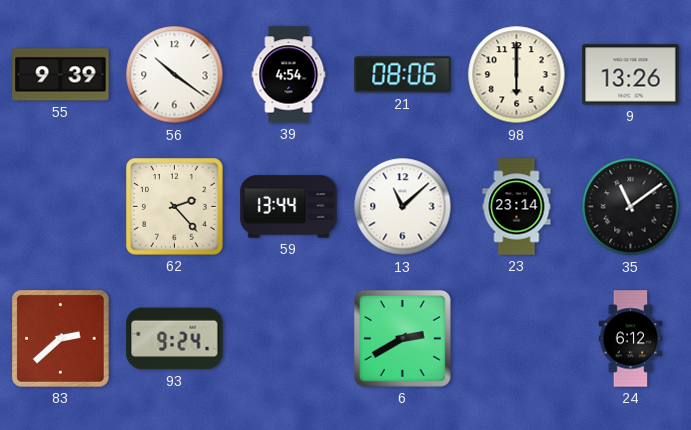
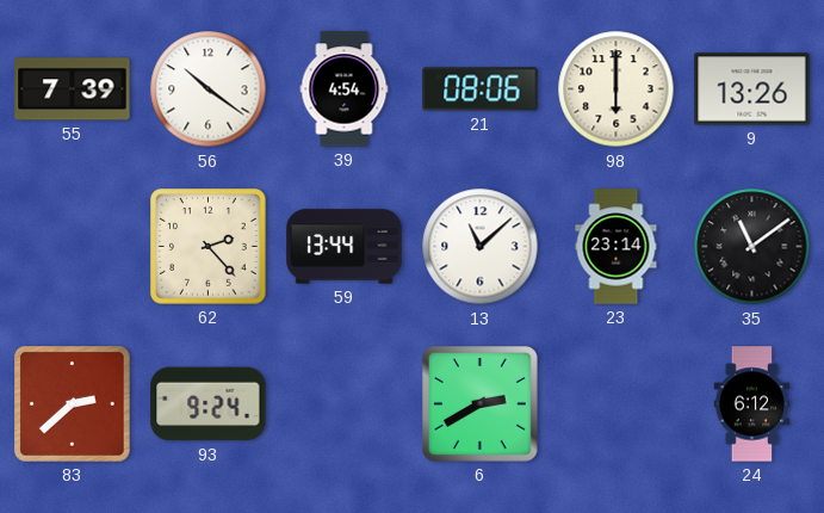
55: 9:39 -> 7:39 (73, 89)
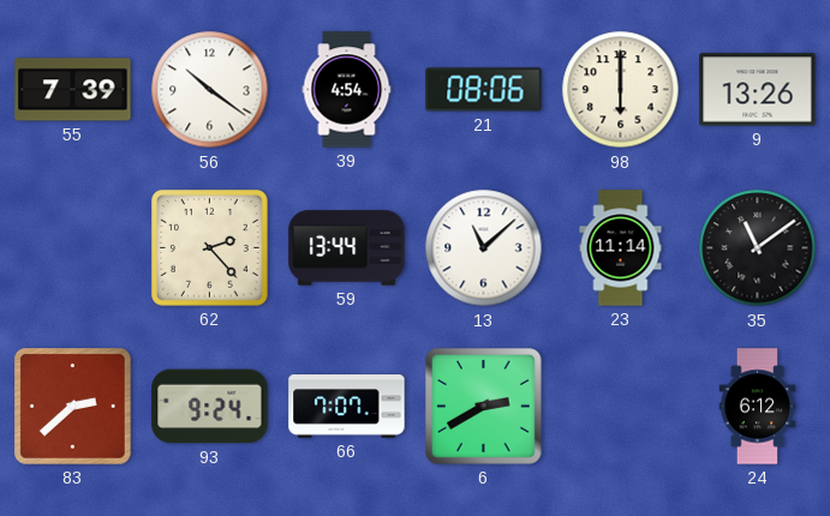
23: 23:14 -> 11:14 (621, 248)
66: none -> 7:07 (347, 407)
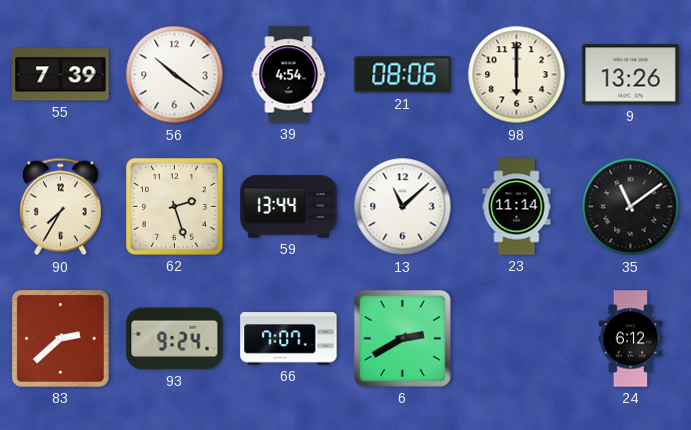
90: none -> 7:35 (60, 207)
62: 2:23 -> 2:27 (175, 207)
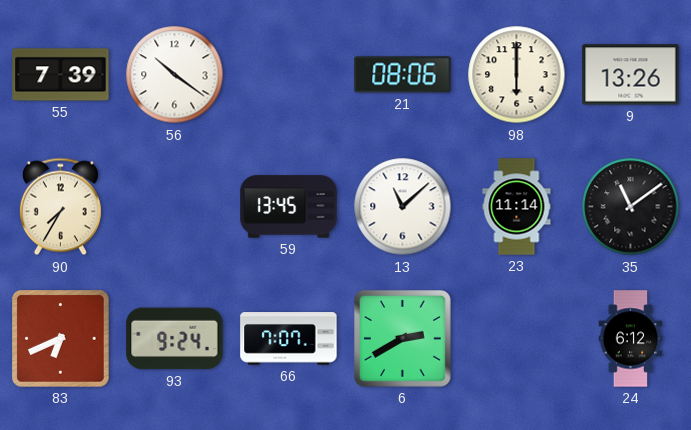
39: 4:54 -> none (289, 75)
62: 2:27 -> none (175, 207)
59: 13:44 -> 13:45 (289, 207)
83: 2:38 -> 6:41 (61, 339)
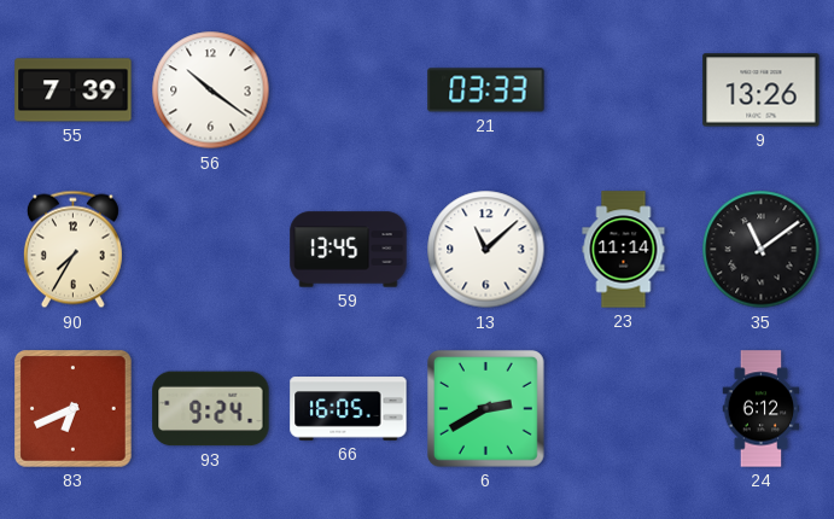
21: 08:06 -> 03:33 (486, 91)
98: 6:00 -> none (517, 75)
66: 7:07 -> 16:05 (349, 409)
